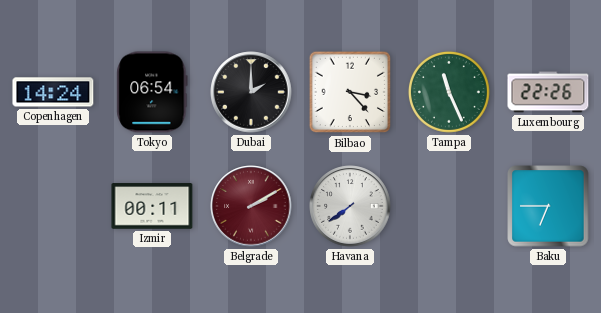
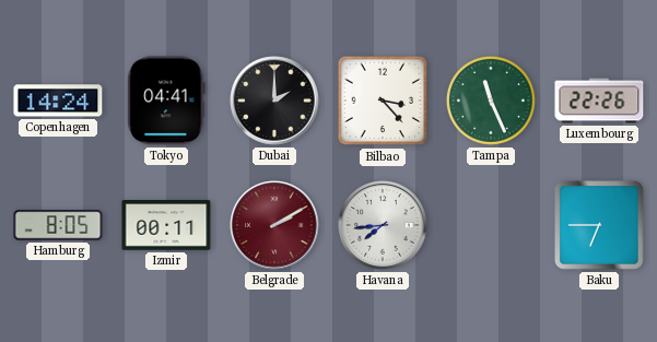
Tokyo: 06:54 -> 04:41 (166, 101)
Hamburg: none -> 8:05 (58, 225)
Havana: 7:39 -> 7:44 (383, 225)
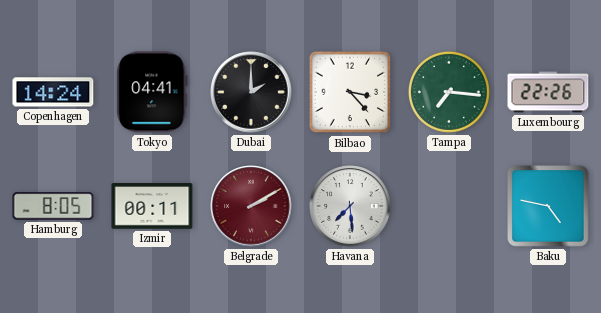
Tampa: 11:26 -> 7:16 (449, 92)
Havana: 7:44 -> 7:29 (350, 206)
Baku: 6:45 -> 4:47 (548, 206)
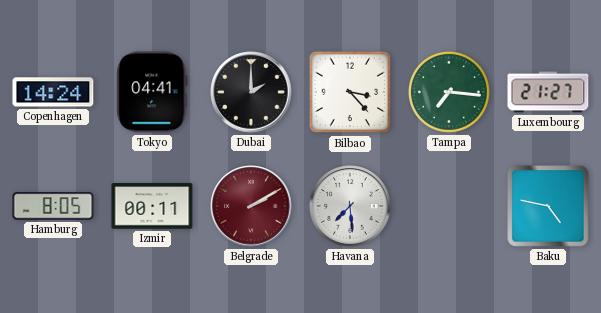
Luxembourg: 22:26 -> 21:27 (548, 92)
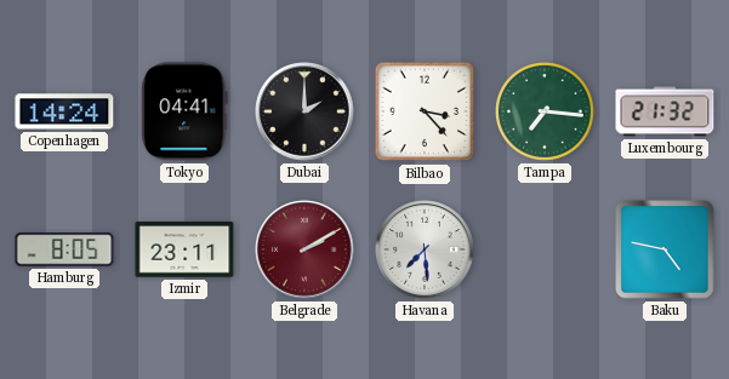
Luxembourg: 21:27 -> 21:32 (665, 111)
Izmir: 00:11 -> 23:11 (184, 249)
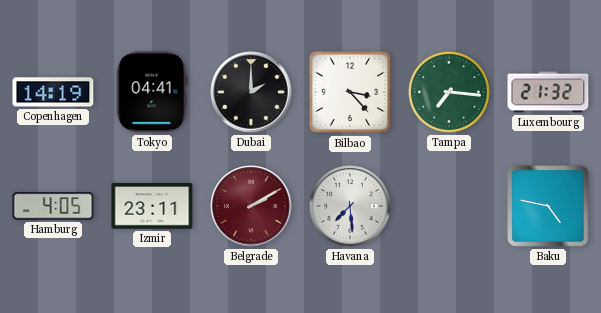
Copenhagen: 14:24 -> 14:19 (53, 92)
Hamburg: 8:05 -> 4:05 (53, 206)
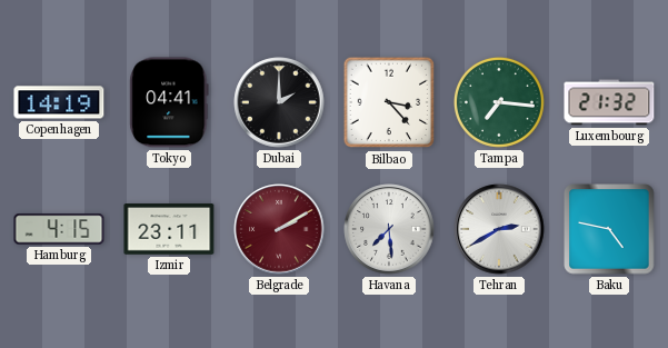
Hamburg: 4:05 -> 4:15 (59, 229)
Tehran: none -> 2:40 (499, 229)
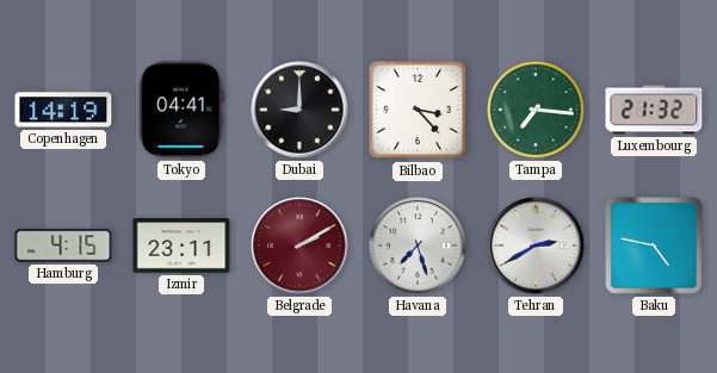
Dubai: 2:00 -> 9:00 (299, 110)
Havana: 7:29 -> 7:27 (418, 245)
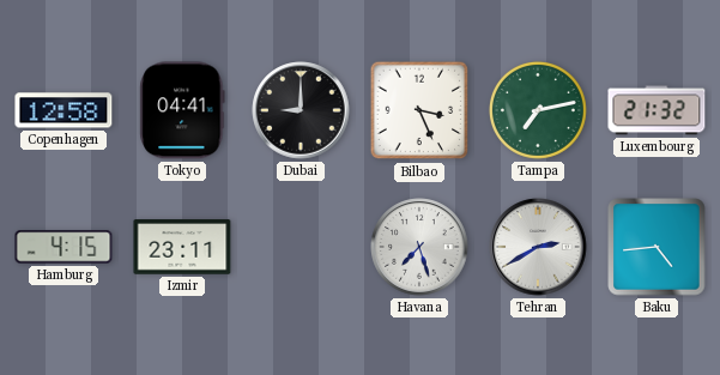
Copenhagen: 14:19 -> 12:58 (63, 110)
Bilbao: 3:23 -> 3:26 (419, 110)
Tampa: 7:16 -> 7:13 (538, 110)
Belgrade: 2:10 -> none (299, 245)
Baku: 4:47 -> 4:44 (657, 247)
